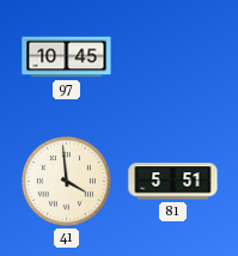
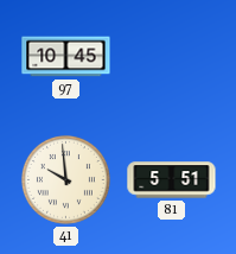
41: 3:59 -> 9:59 (65, 179)
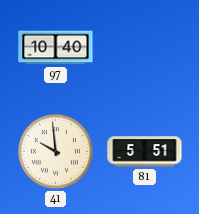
97: 10:45 -> 10:40 (56, 48)
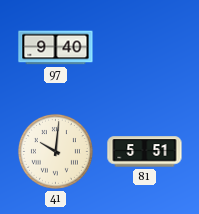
97: 10:40 -> 9:40 (56, 48)
41: 9:59 -> 10:01 (55, 151)
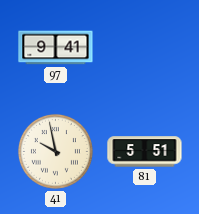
97: 9:40 -> 9:41 (56, 48)
41: 10:01 -> 9:58 (55, 151)
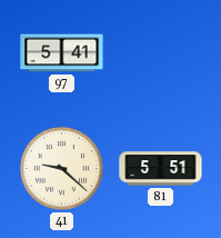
97: 9:41 -> 5:41 (62, 53)
41: 9:58 -> 9:22 (61, 168)
